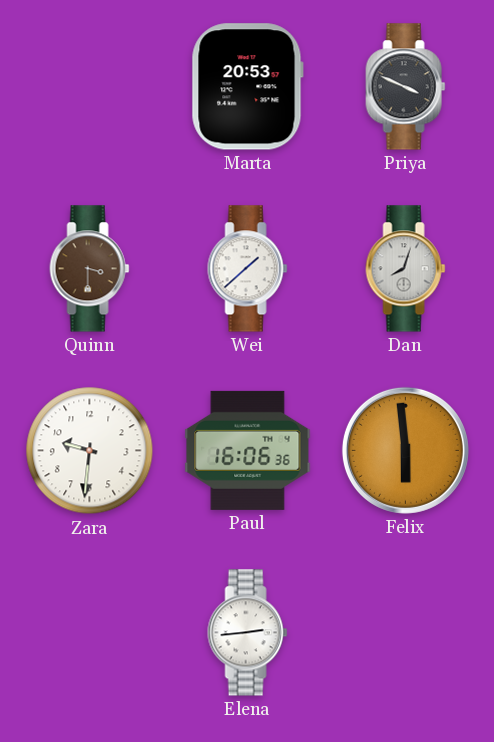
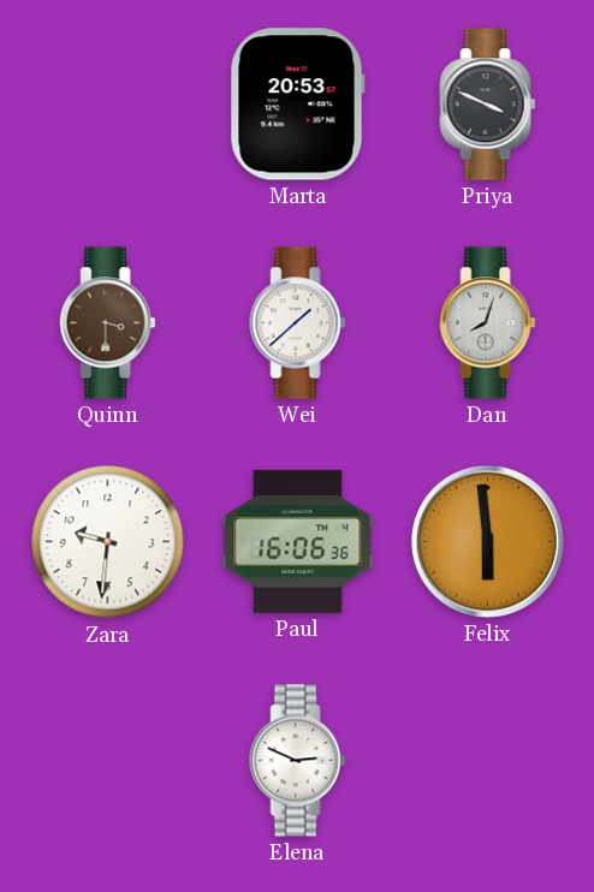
Elena: 2:44 -> 2:49 (298, 761)
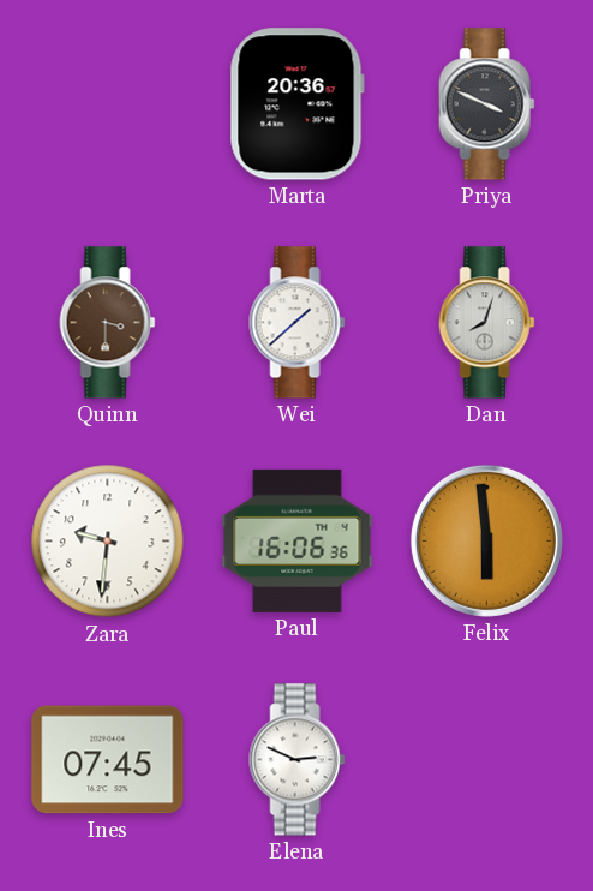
Marta: 20:53 -> 20:36 (296, 104)
Ines: none -> 07:45 (108, 760)
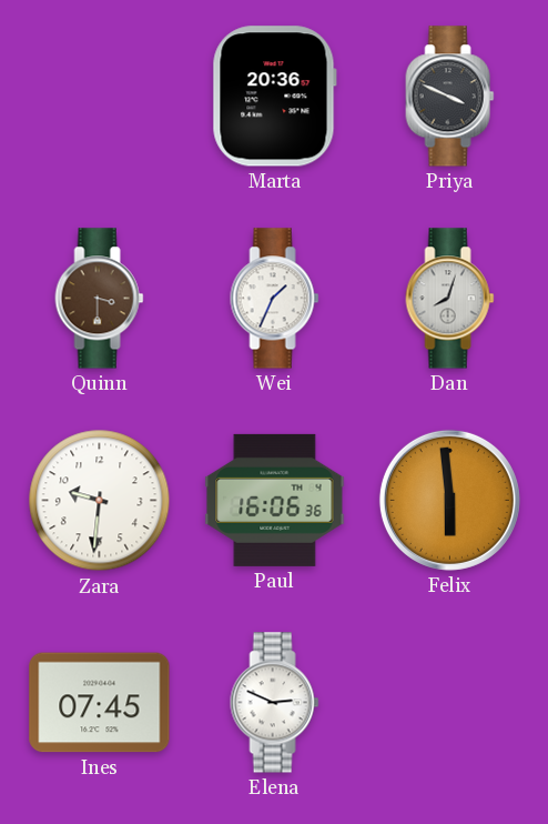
Wei: 1:38 -> 1:34 (275, 299)
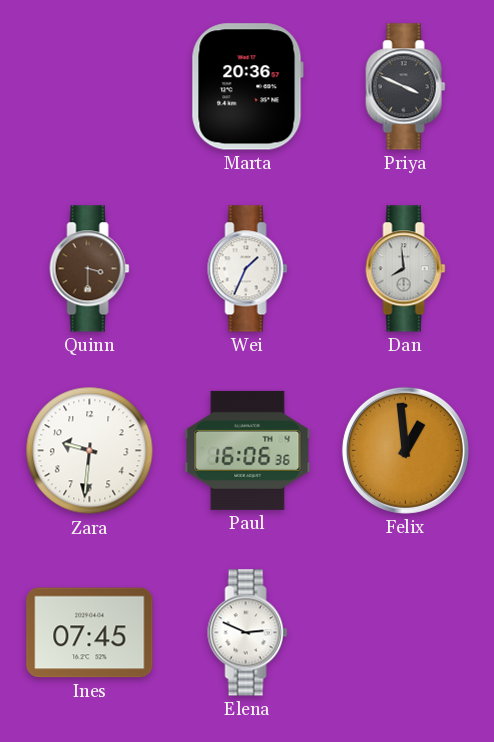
Dan: 8:03 -> 7:59 (406, 269)
Felix: 5:59 -> 12:59 (405, 450)
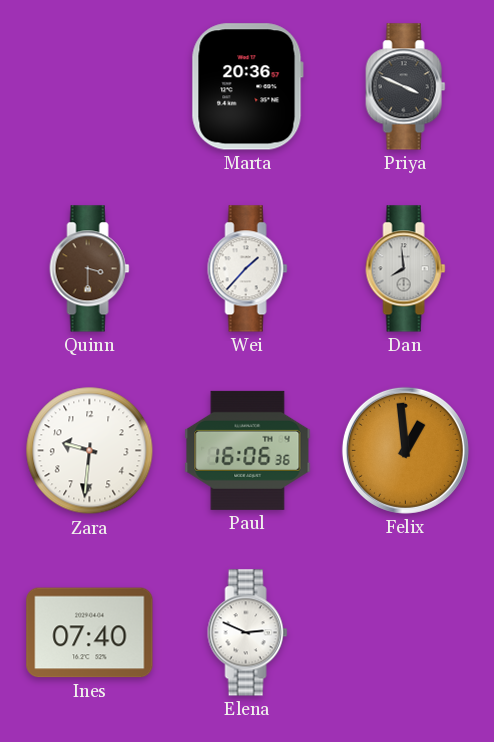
Wei: 1:34 -> 1:37 (248, 269)
Ines: 07:45 -> 07:40 (90, 633)
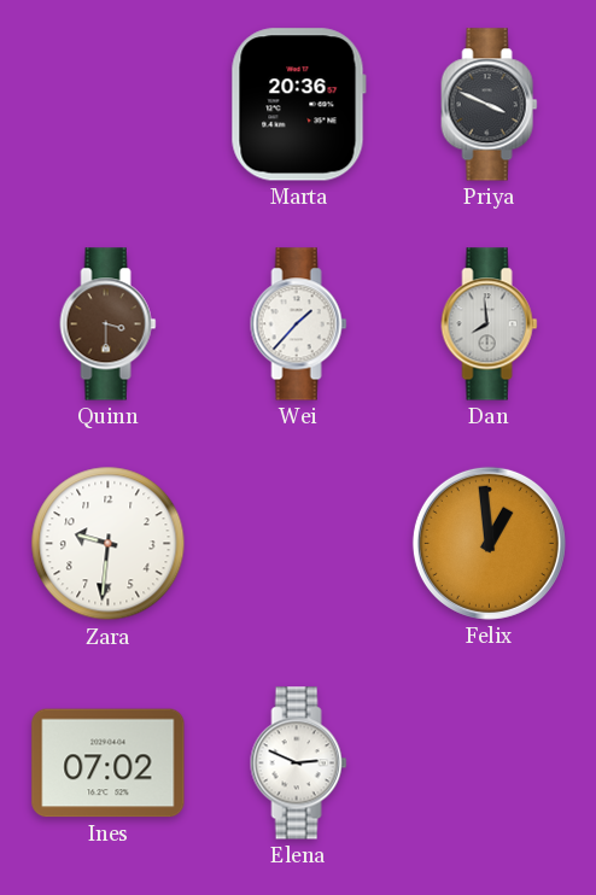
Paul: 16:06 -> none (248, 450)
Ines: 07:40 -> 07:02 (109, 764)
